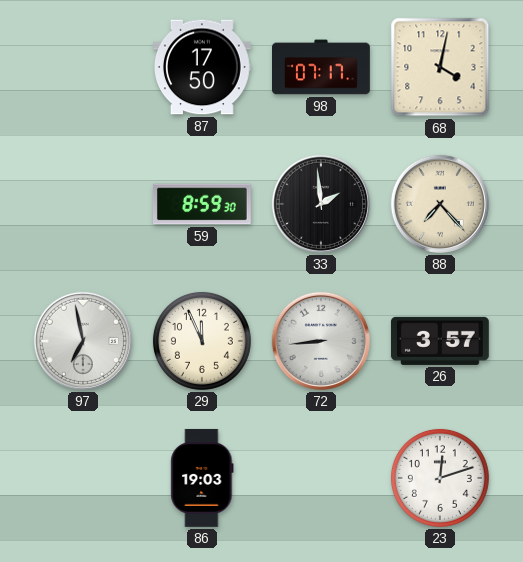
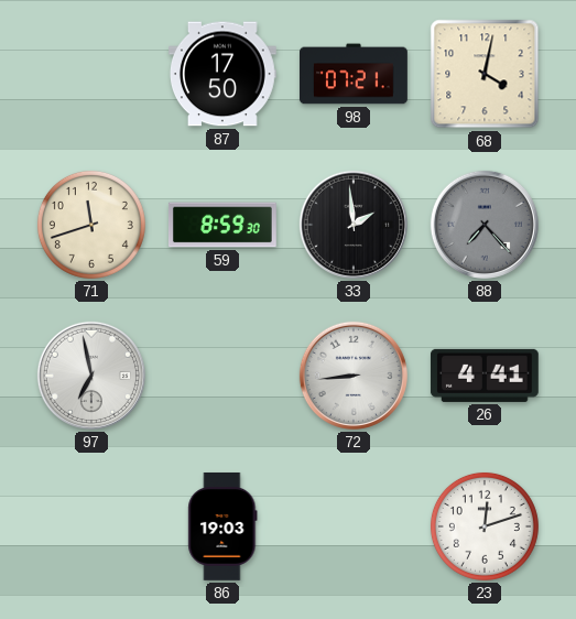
98: 07:17 -> 07:21 (355, 74)
71: none -> 11:42 (91, 225)
88 dial: cream -> grey (485, 225)
29: 11:56 -> none (202, 341)
26: 3:57 -> 4:41 (485, 376)
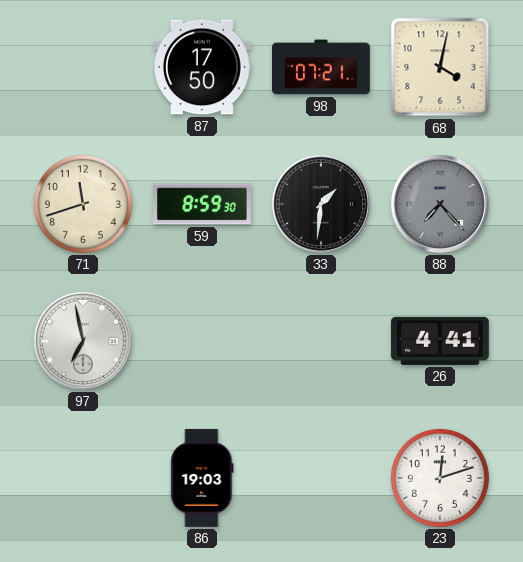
33: 1:59 -> 1:31 (321, 204)
72: 8:44 -> none (354, 376)
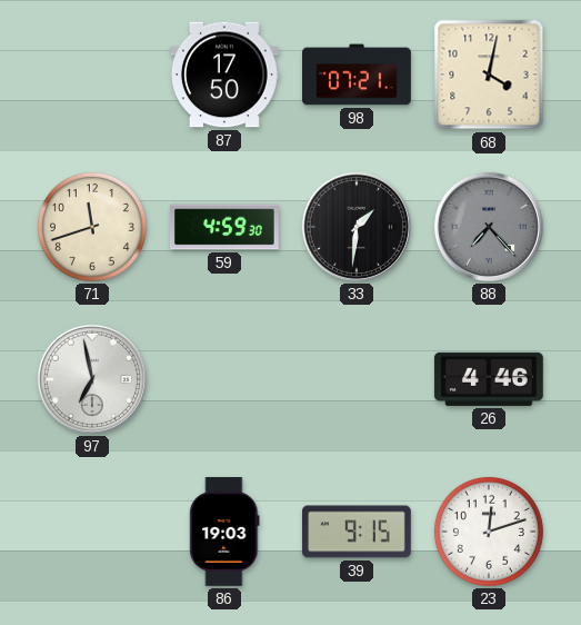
59: 8:59 -> 4:59 (224, 227)
26: 4:41 -> 4:46 (489, 379)
39: none -> 9:15 (357, 532)
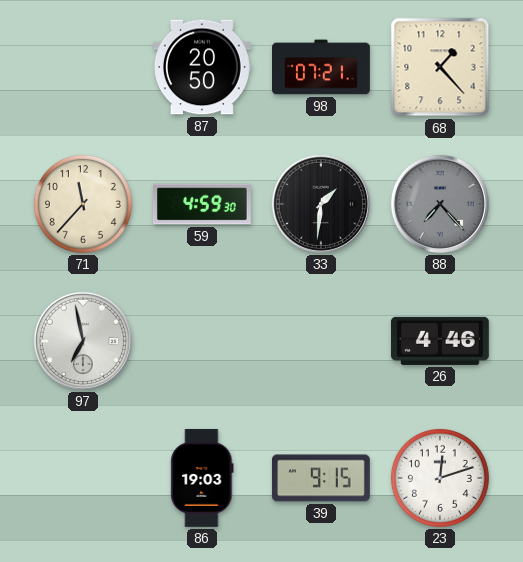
87: 17:50 -> 20:50 (202, 67)
68: 4:02 -> 1:23 (440, 67)
71: 11:42 -> 11:37 (83, 204)
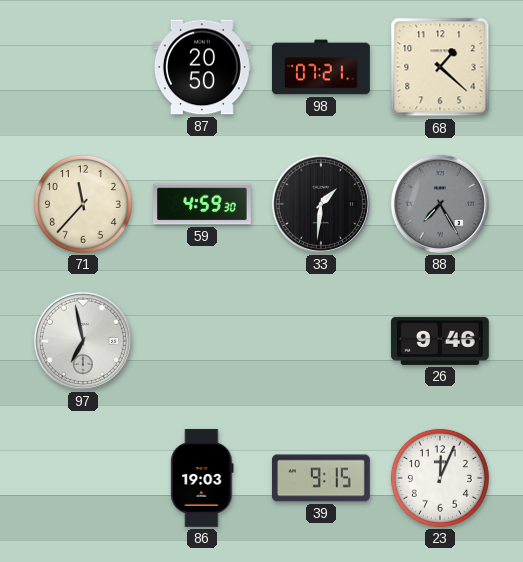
68: 1:23 -> 1:22 (440, 67)
88: 7:23 -> 7:25 (440, 204)
26: 4:46 -> 9:46 (440, 341)
23: 12:12 -> 12:04 (440, 478)
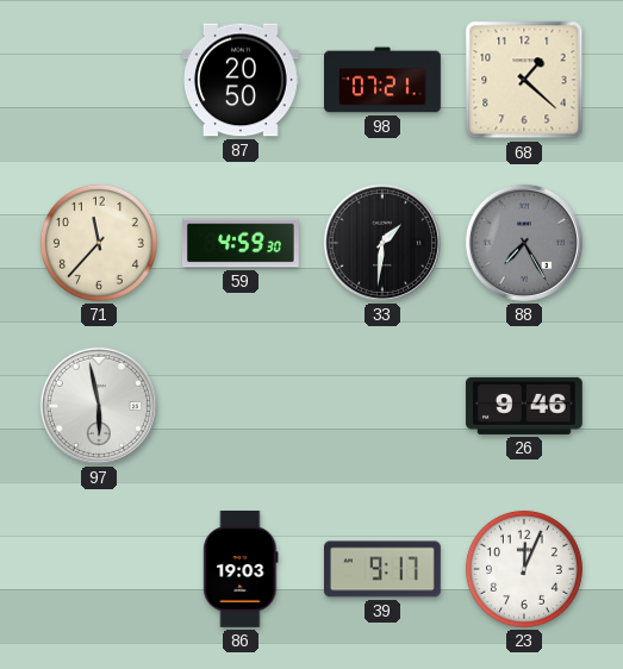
97: 6:58 -> 5:58 (99, 406)
39: 9:15 -> 9:17 (382, 569)
